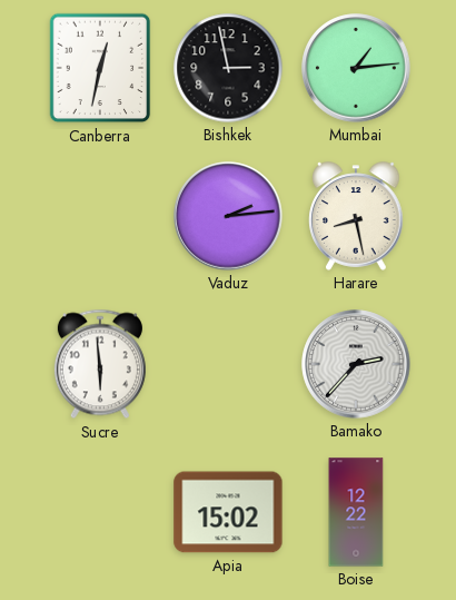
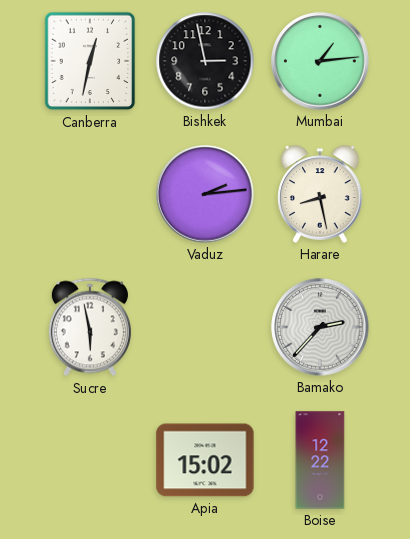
Sucre: 5:59 -> 5:58 (90, 327)
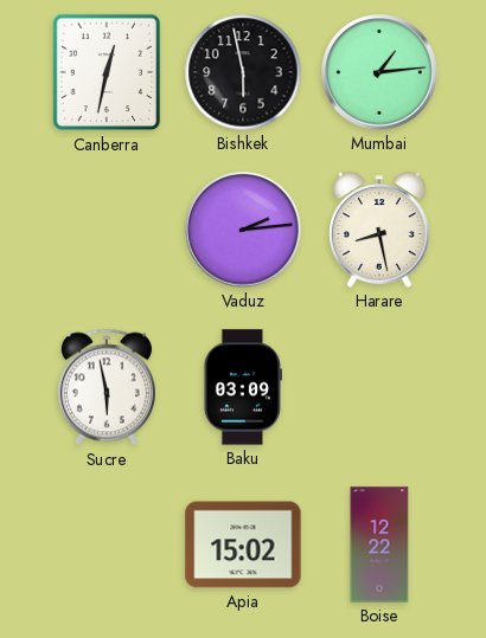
Bishkek: 2:58 -> 5:58 (243, 72)
Baku: none -> 03:09 (243, 387)
Bamako: 2:37 -> none (320, 327)
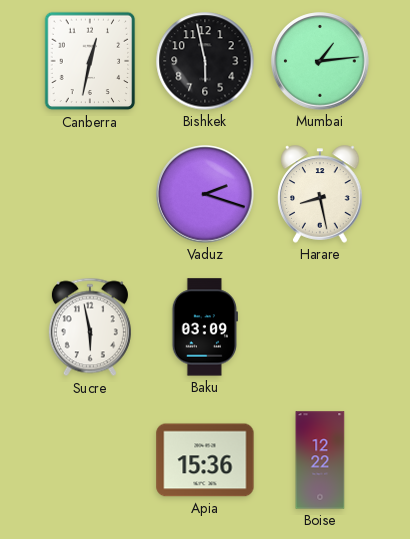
Vaduz: 2:14 -> 2:18 (205, 194)
Apia: 15:02 -> 15:36 (205, 460)
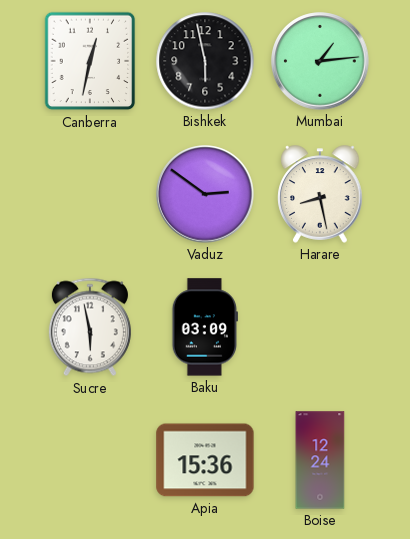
Vaduz: 2:18 -> 2:51 (205, 194)
Boise: 12:22 -> 12:24 (320, 460)
